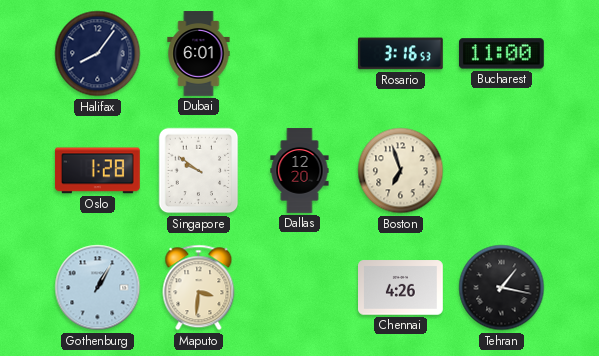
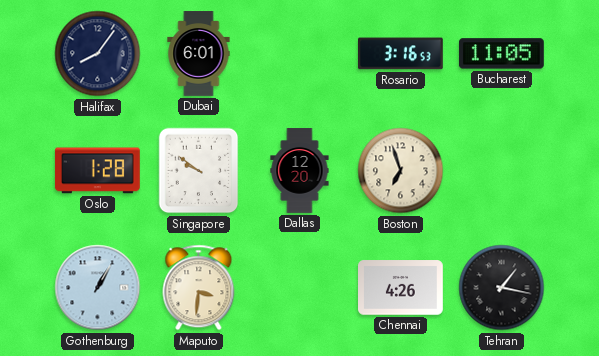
Bucharest: 11:00 -> 11:05 (501, 54)
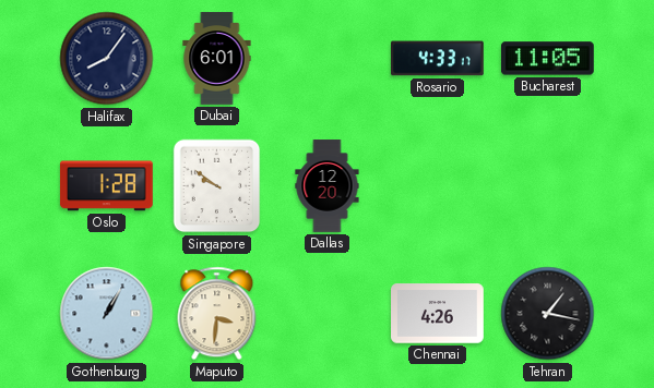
Rosario: 3:16 -> 4:33 (437, 59)
Boston: 6:57 -> none (401, 171)
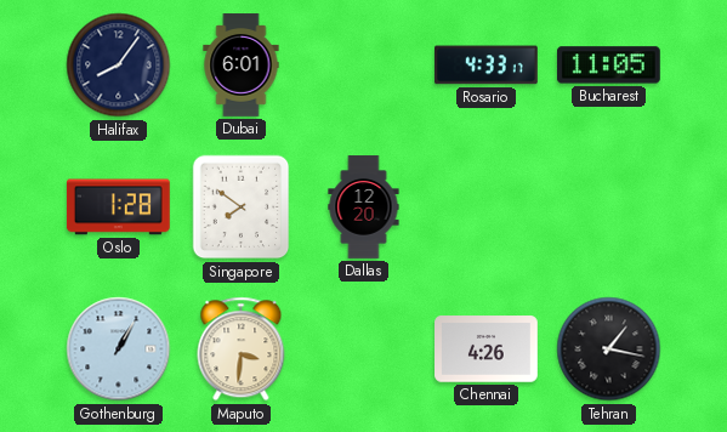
Singapore: 9:51 -> 7:51 (242, 208)
